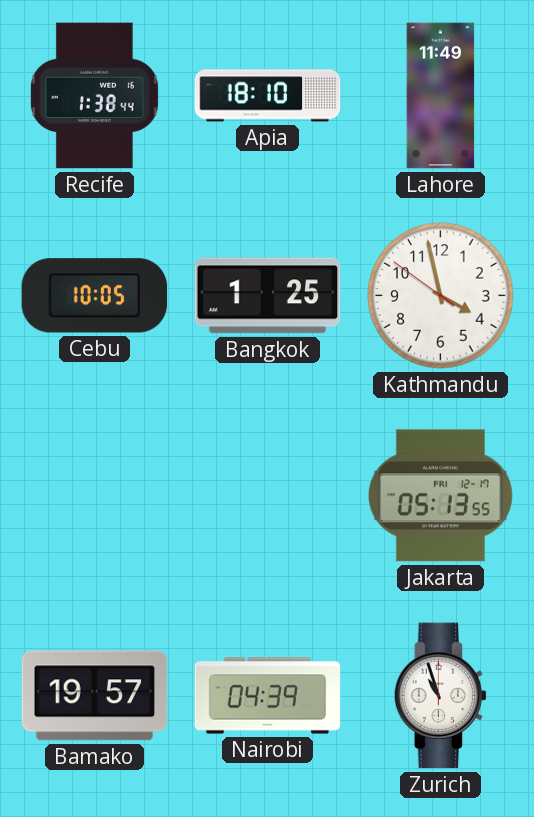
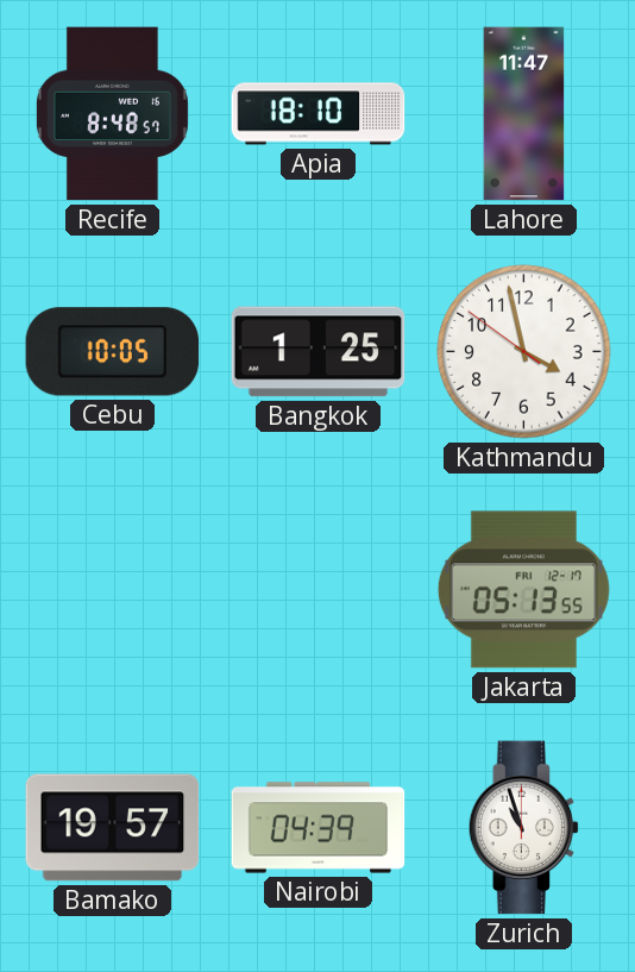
Recife: 1:38 -> 8:48 (112, 114)
Lahore: 11:49 -> 11:47 (524, 114)
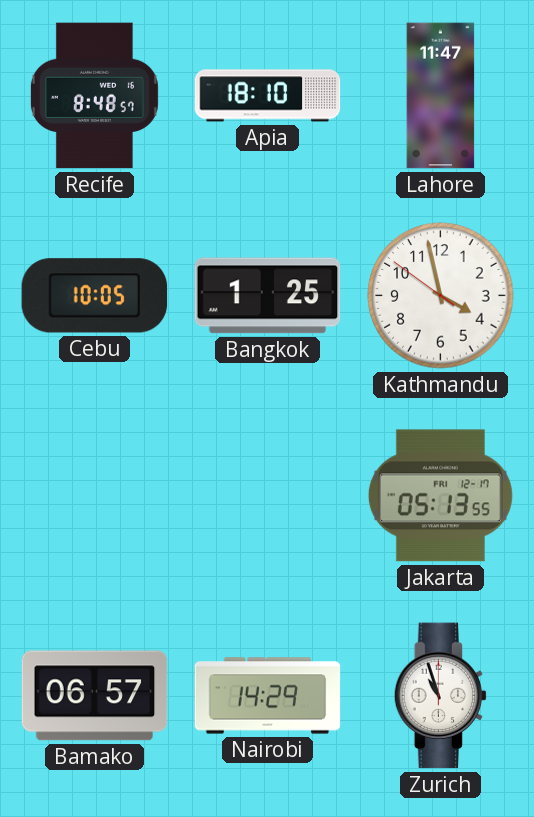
Bamako: 19:57 -> 06:57 (95, 696)
Nairobi: 04:39 -> 14:29 (268, 696)
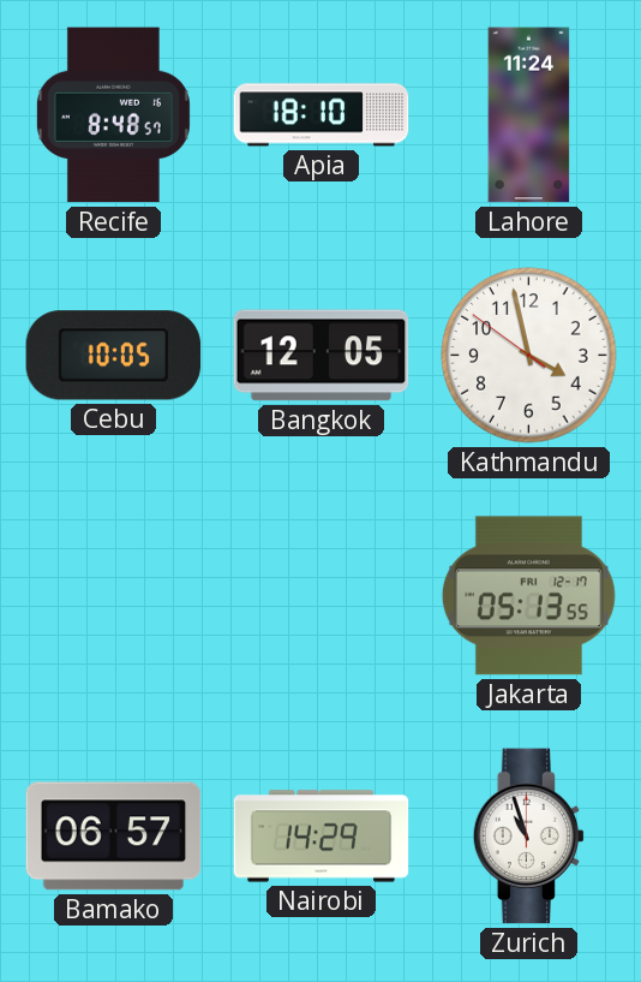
Lahore: 11:47 -> 11:24 (529, 115)
Bangkok: 1:25 -> 12:05 (322, 356)
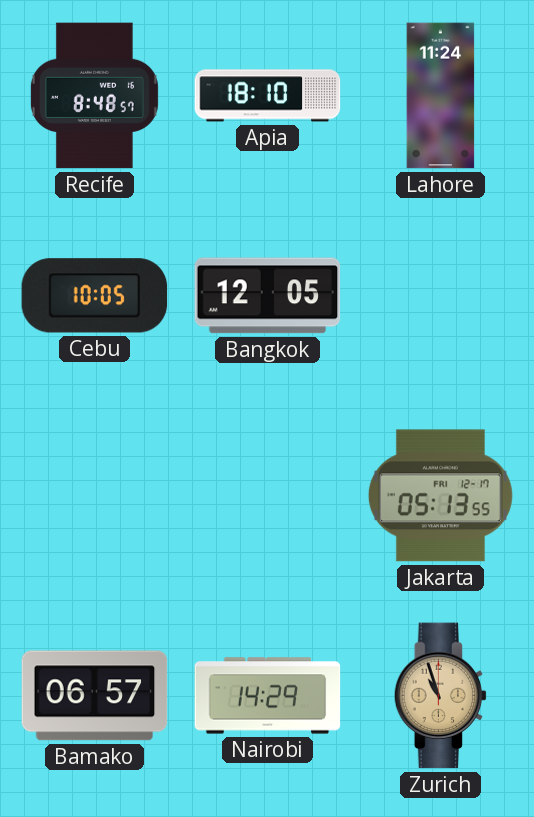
Kathmandu: 3:57 -> none (529, 356)
Zurich dial: white -> champagne (441, 696)
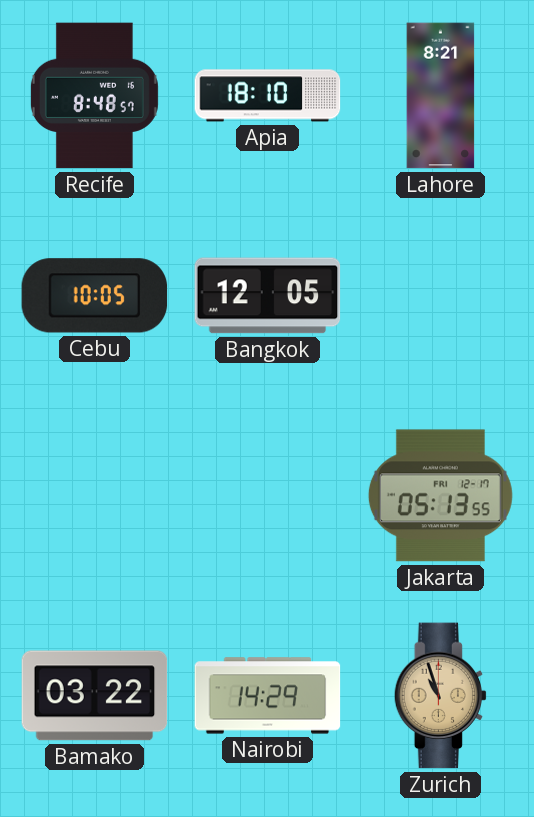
Lahore: 11:24 -> 8:21 (441, 96)
Bamako: 06:57 -> 03:22 (95, 696)
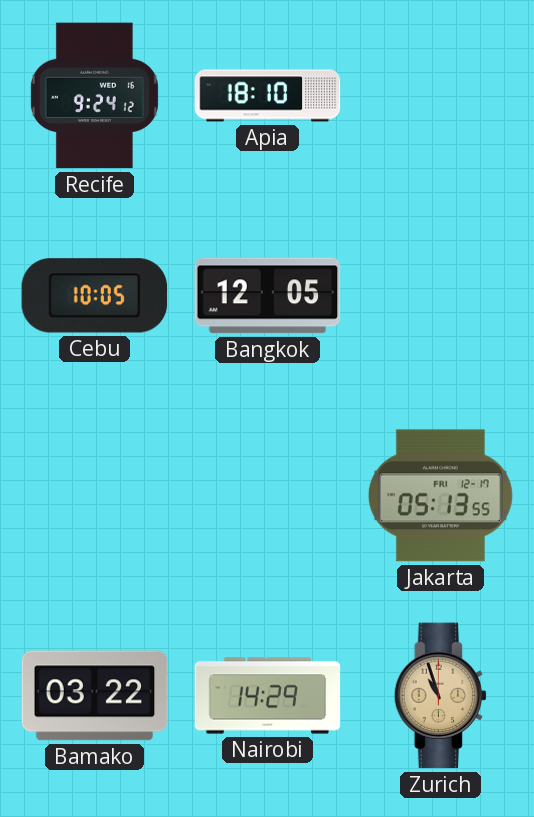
Recife: 8:48 -> 9:24 (94, 96)
Lahore: 8:21 -> none (441, 96)
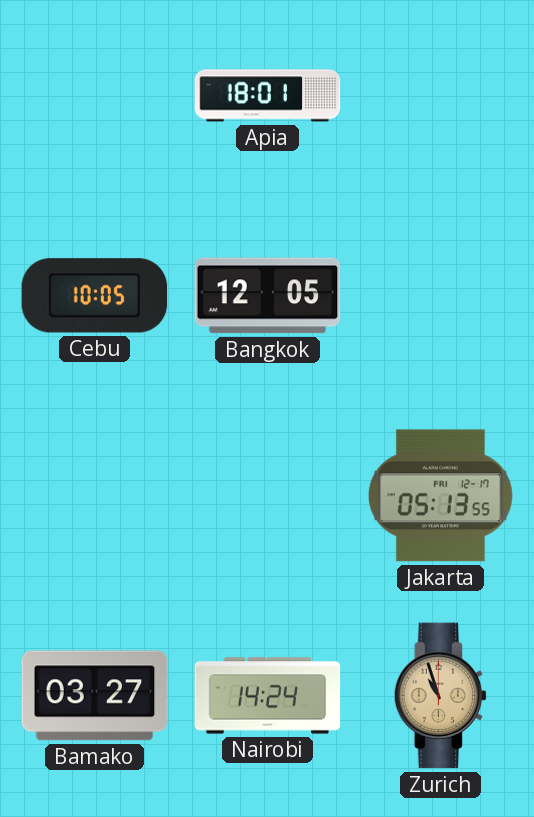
Recife: 9:24 -> none (94, 96)
Apia: 18:10 -> 18:01 (268, 96)
Bamako: 03:22 -> 03:27 (95, 696)
Nairobi: 14:29 -> 14:24 (268, 696)
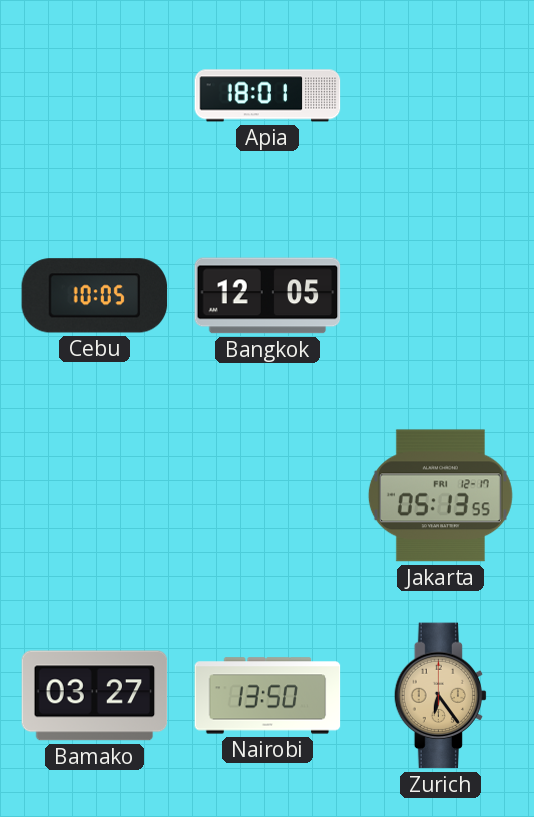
Nairobi: 14:24 -> 13:50 (268, 696)
Zurich: 10:57 -> 6:24 (441, 696)
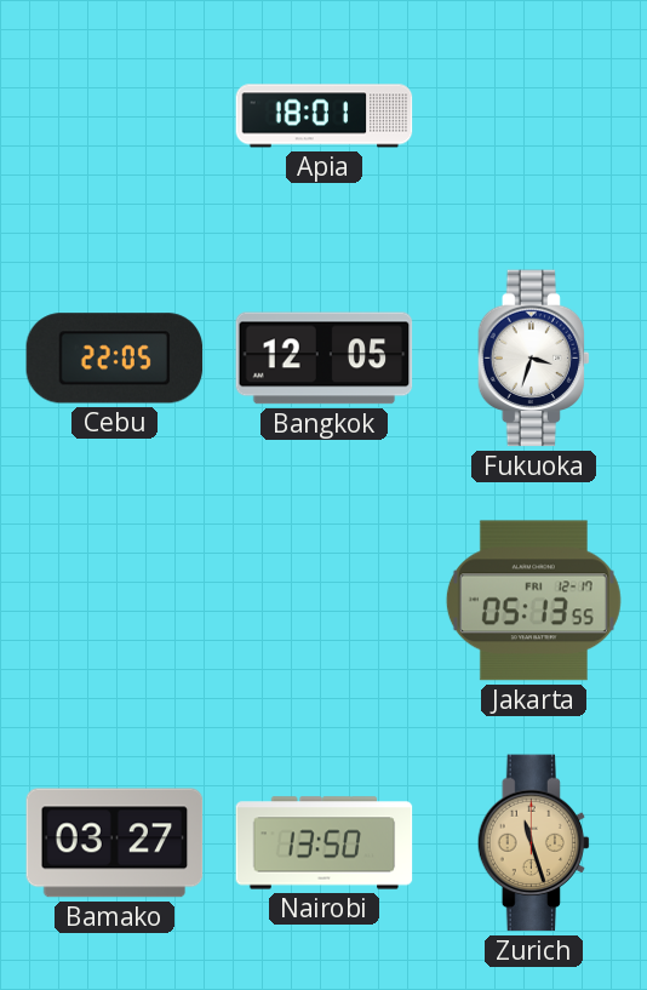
Cebu: 10:05 -> 22:05 (115, 359)
Fukuoka: none -> 3:33 (534, 359)
Zurich: 6:24 -> 11:27 (534, 843)
